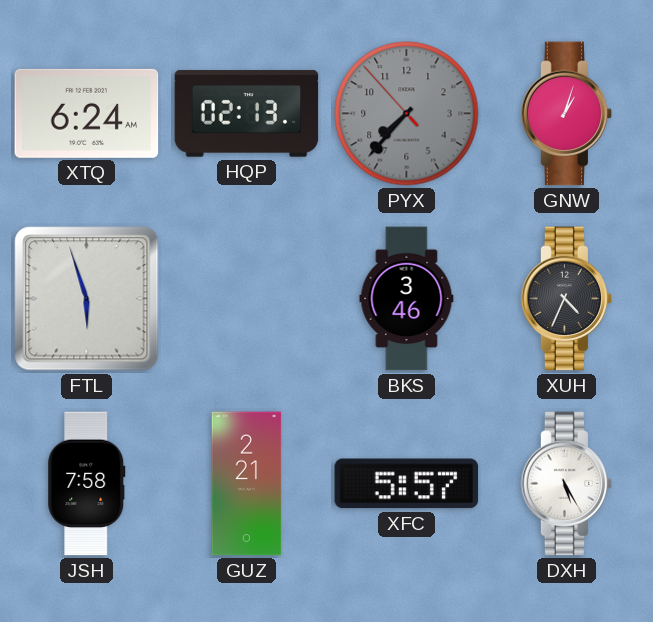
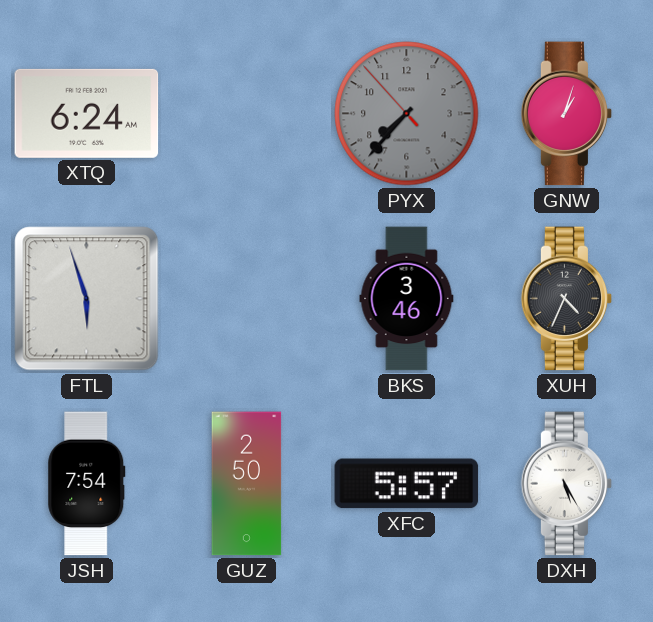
HQP: 02:13 -> none (247, 114)
JSH: 7:58 -> 7:54 (87, 484)
GUZ: 2:21 -> 2:50 (247, 484)
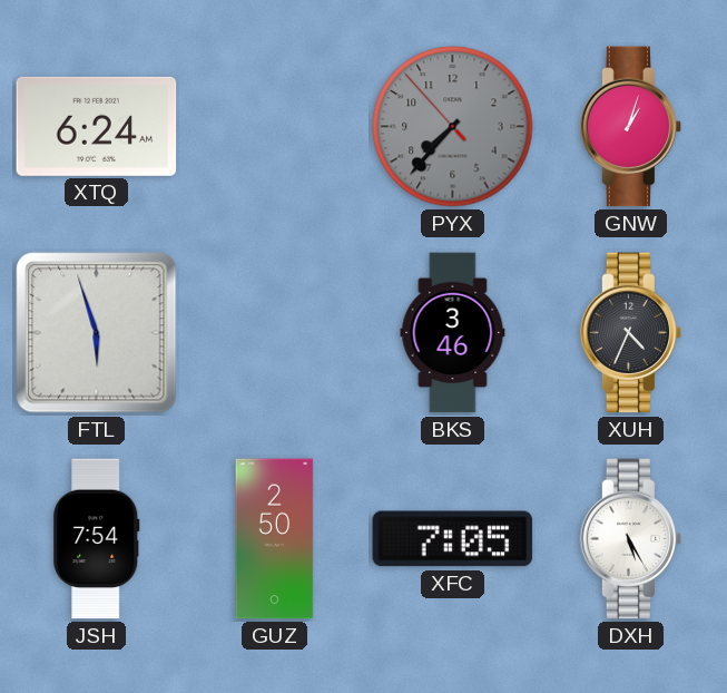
XFC: 5:57 -> 7:05 (453, 539)
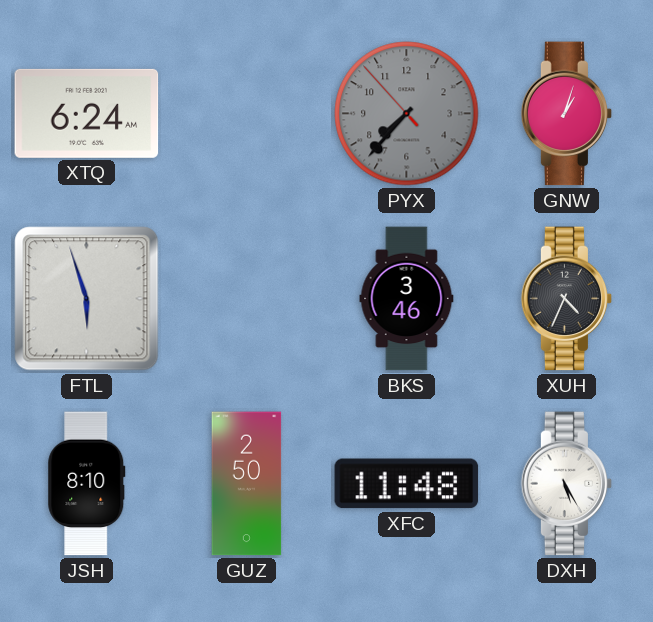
JSH: 7:54 -> 8:10 (87, 484)
XFC: 7:05 -> 11:48 (407, 484)
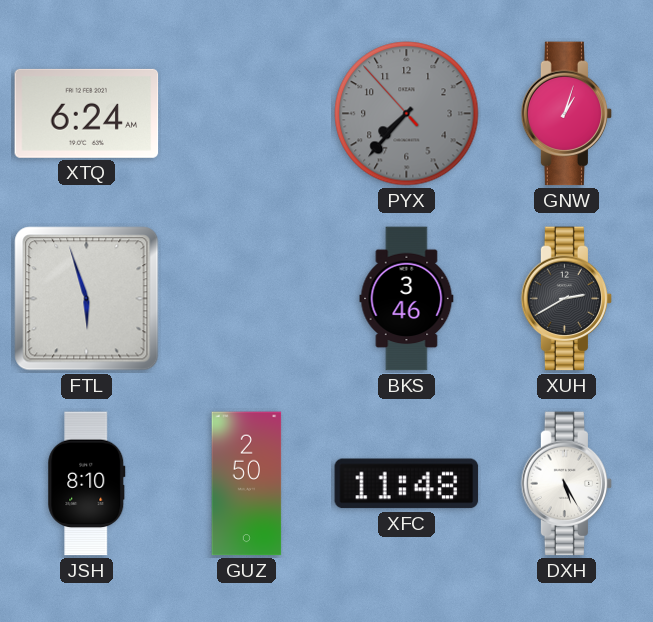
XUH: 4:34 -> 2:40 (567, 299)
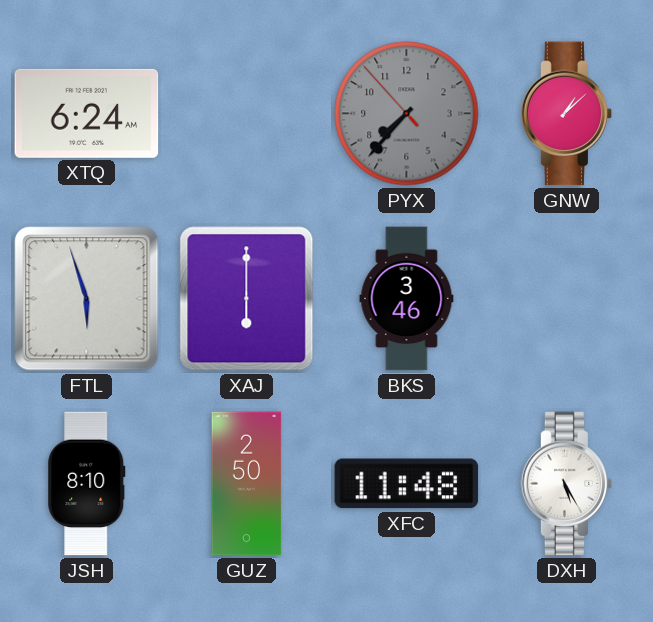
GNW: 1:03 -> 1:08 (567, 114)
XAJ: none -> 6:00 (247, 299)
XUH: 2:40 -> none (567, 299)
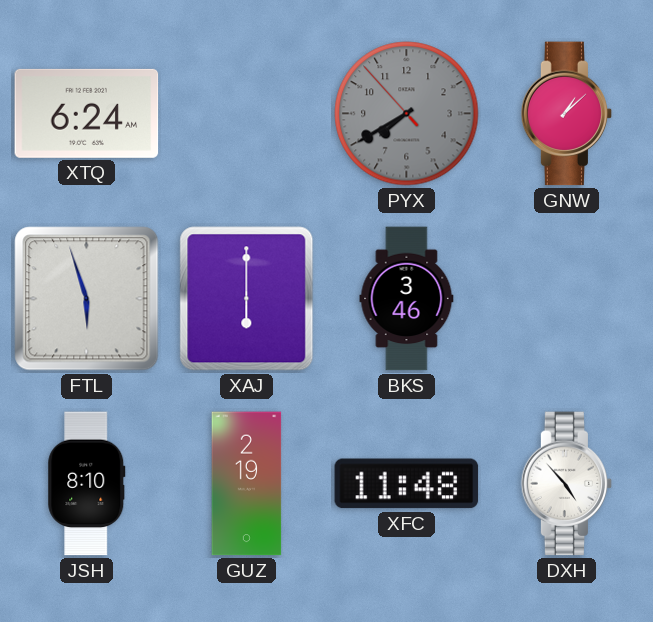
PYX: 7:36 -> 7:39 (407, 114)
GUZ: 2:50 -> 2:19 (247, 484)
DXH: 5:25 -> 4:53 (567, 484)
